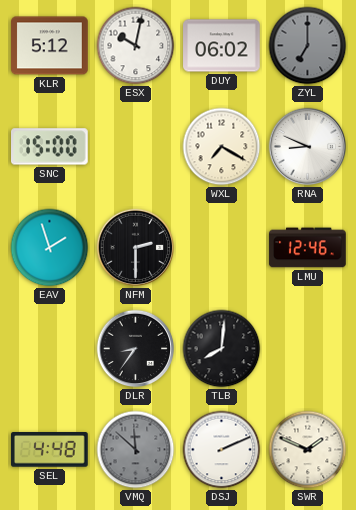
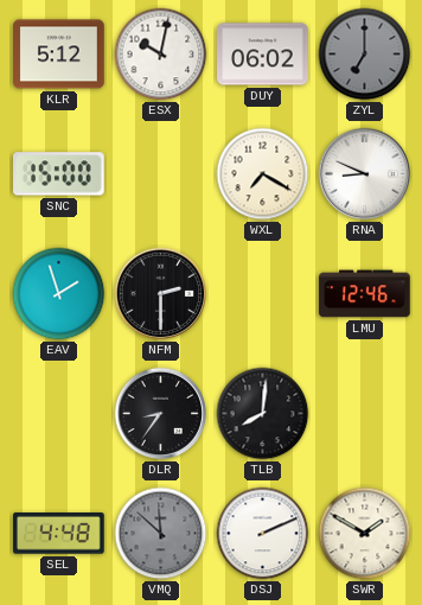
SWR: 1:49 -> 1:50 (365, 534)
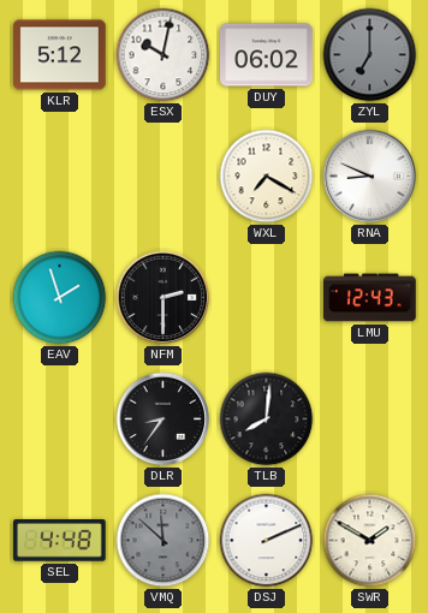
SNC: 15:00 -> none (59, 174)
LMU: 12:46 -> 12:43 (370, 298)
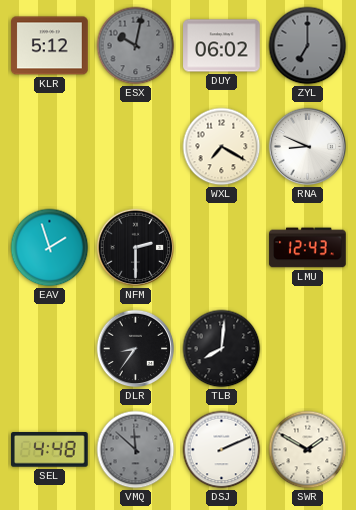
ESX dial: white -> grey (136, 46)
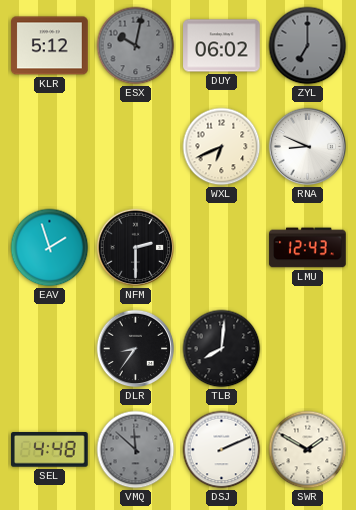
WXL: 7:20 -> 6:41 (222, 147)
